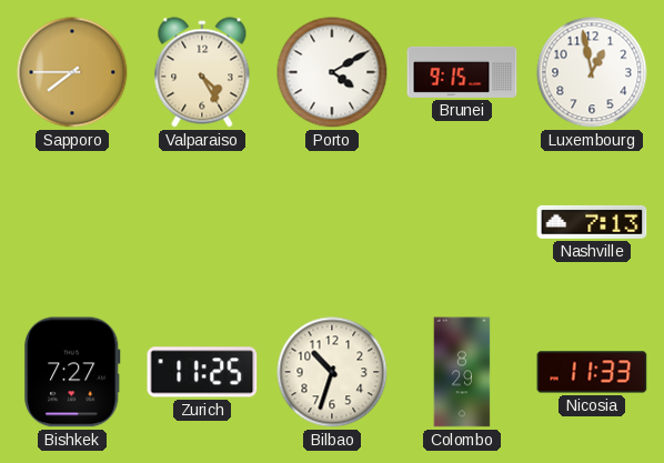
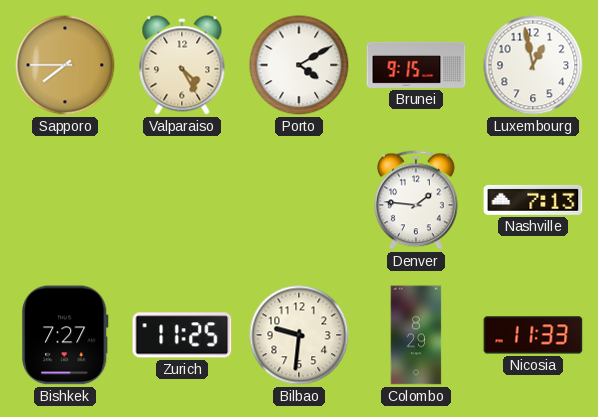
Denver: none -> 1:46 (417, 200)
Bilbao: 10:33 -> 9:31 (299, 335)
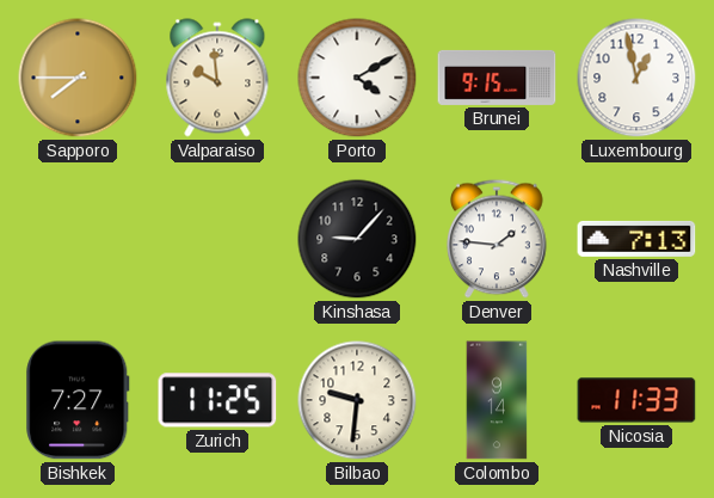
Valparaiso: 4:25 -> 9:59 (217, 78)
Kinshasa: none -> 9:07 (357, 239)
Colombo: 8:29 -> 9:14 (497, 400)
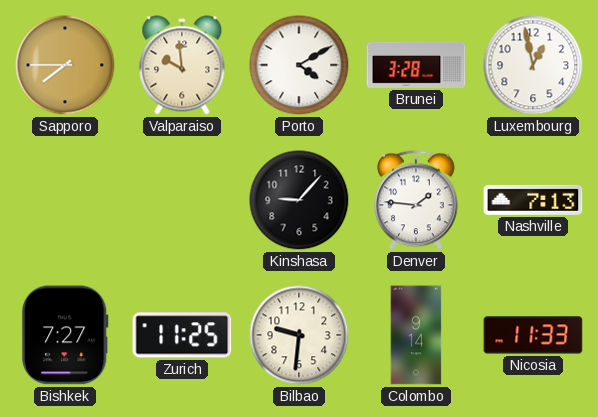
Brunei: 9:15 -> 3:28 (416, 65)
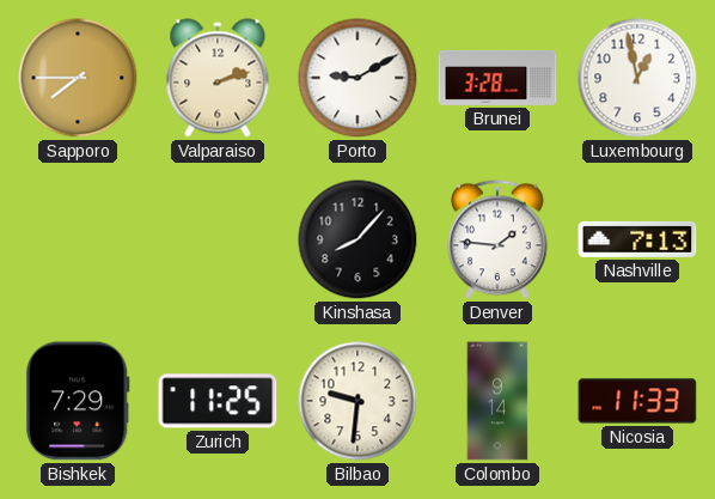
Valparaiso: 9:59 -> 2:12 (218, 78)
Porto: 4:10 -> 9:10 (357, 78)
Kinshasa: 9:07 -> 8:07 (357, 239)
Bishkek: 7:27 -> 7:29 (78, 401)
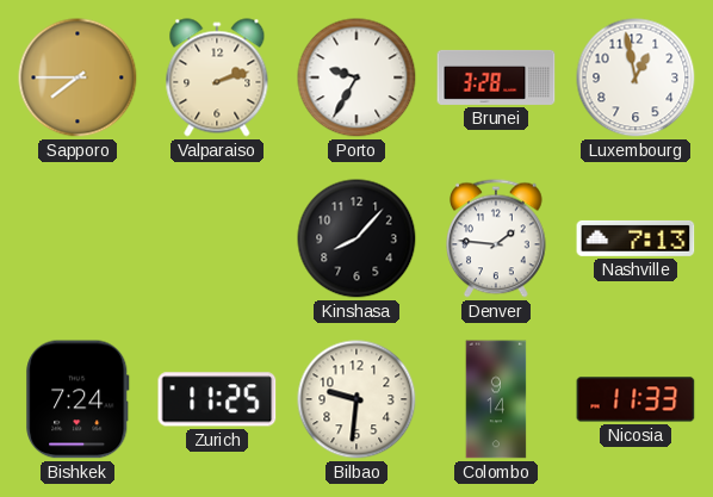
Porto: 9:10 -> 9:35 (356, 77)
Bishkek: 7:29 -> 7:24 (77, 399)
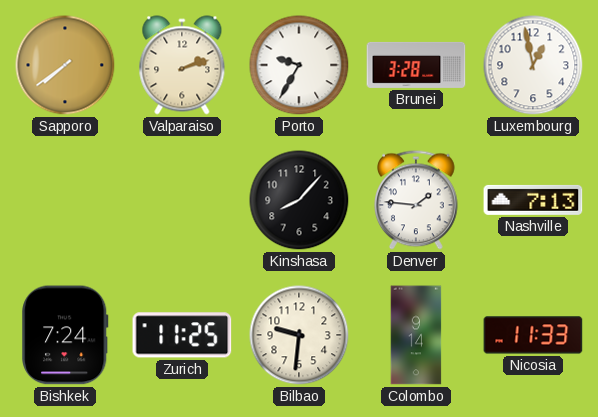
Sapporo: 7:45 -> 7:39 (65, 65)
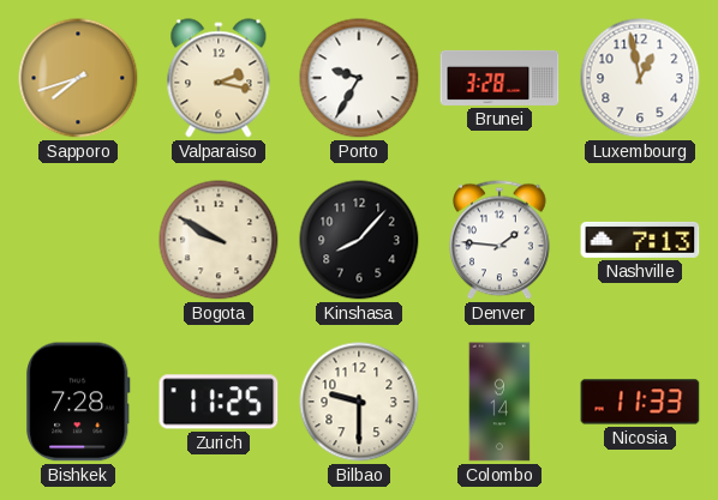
Sapporo: 7:39 -> 7:42 (78, 78)
Valparaiso: 2:12 -> 2:17 (219, 78)
Bogota: none -> 9:50 (219, 240)
Bishkek: 7:24 -> 7:28 (78, 402)
Bilbao: 9:31 -> 9:30 (359, 402)
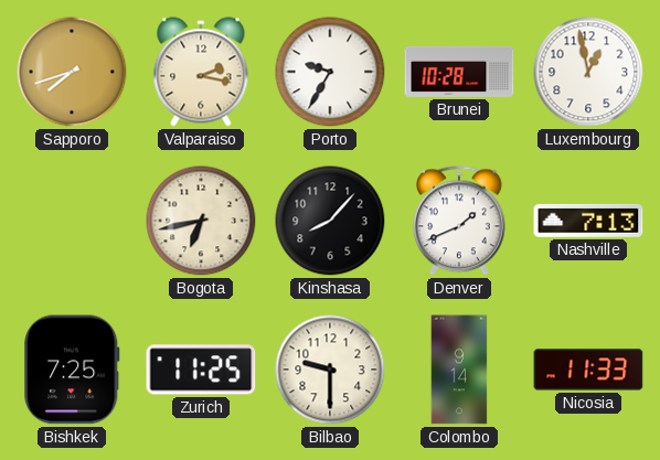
Brunei: 3:28 -> 10:28 (459, 72)
Bogota: 9:50 -> 6:43 (201, 221)
Denver: 1:46 -> 1:41 (460, 221)
Bishkek: 7:28 -> 7:25 (72, 370)
